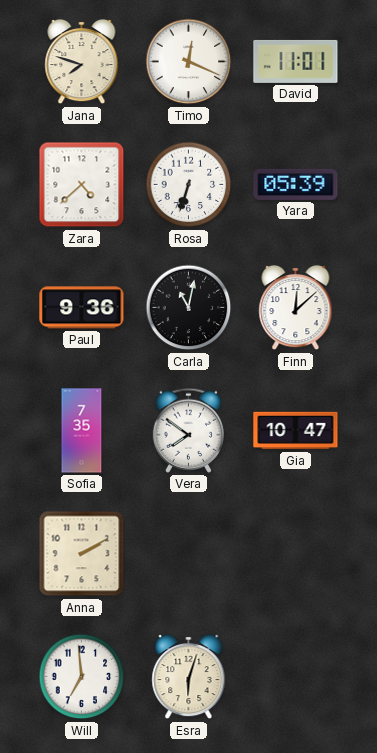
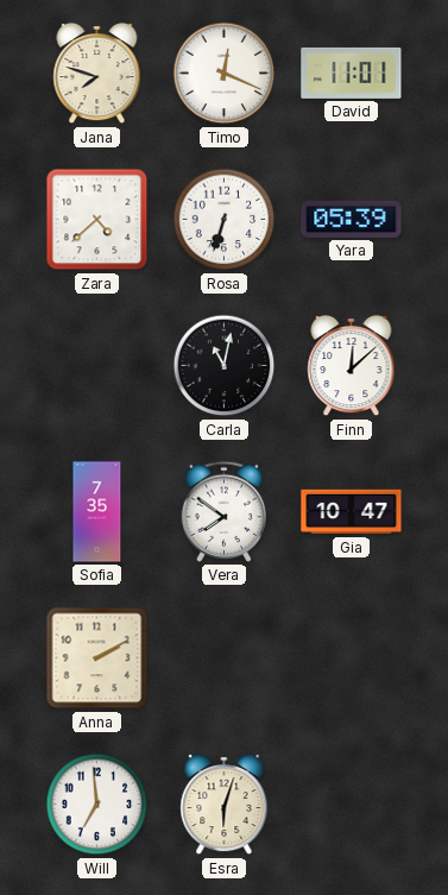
Paul: 9:36 -> none (82, 308)
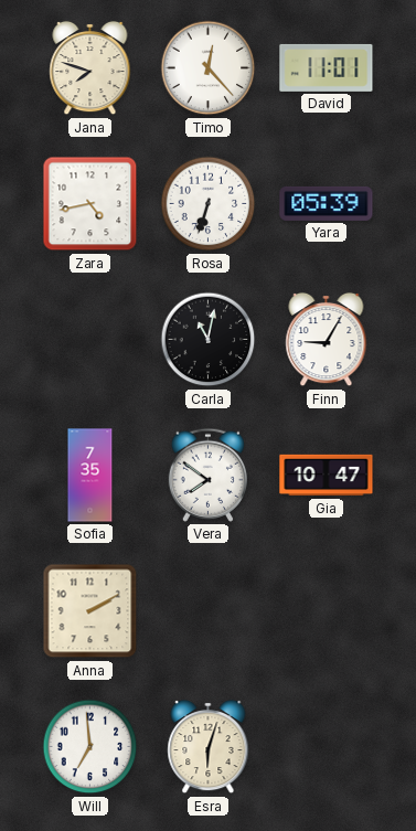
Timo: 12:19 -> 12:23 (209, 68)
Zara: 4:38 -> 4:43 (90, 204)
Finn: 12:08 -> 9:05 (327, 340)
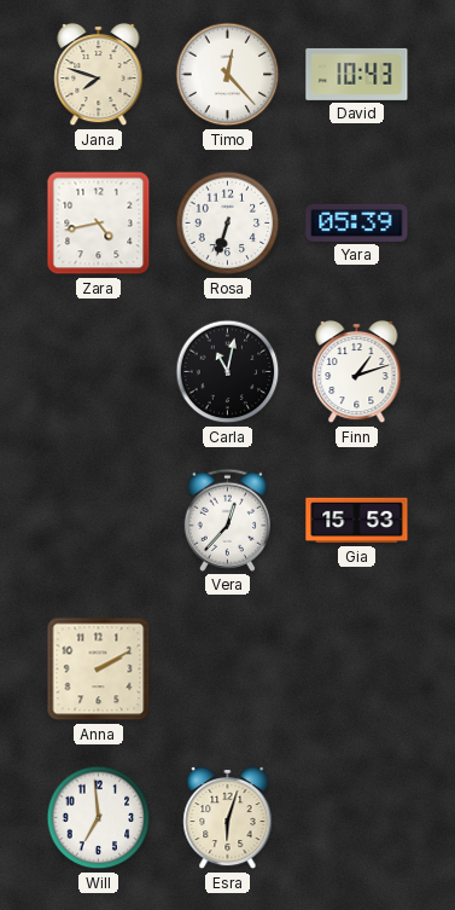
David: 11:01 -> 10:43 (357, 74)
Finn: 9:05 -> 1:12 (357, 372)
Sofia: 7:35 -> none (90, 476)
Vera: 7:51 -> 12:37 (227, 520)
Gia: 10:47 -> 15:53 (357, 521)
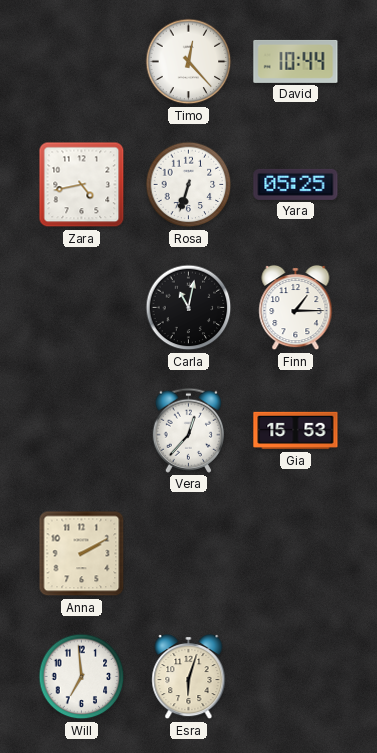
Jana: 7:48 -> none (99, 75)
David: 10:43 -> 10:44 (296, 61)
Yara: 05:39 -> 05:25 (296, 184)
Finn: 1:12 -> 1:15 (296, 308)
